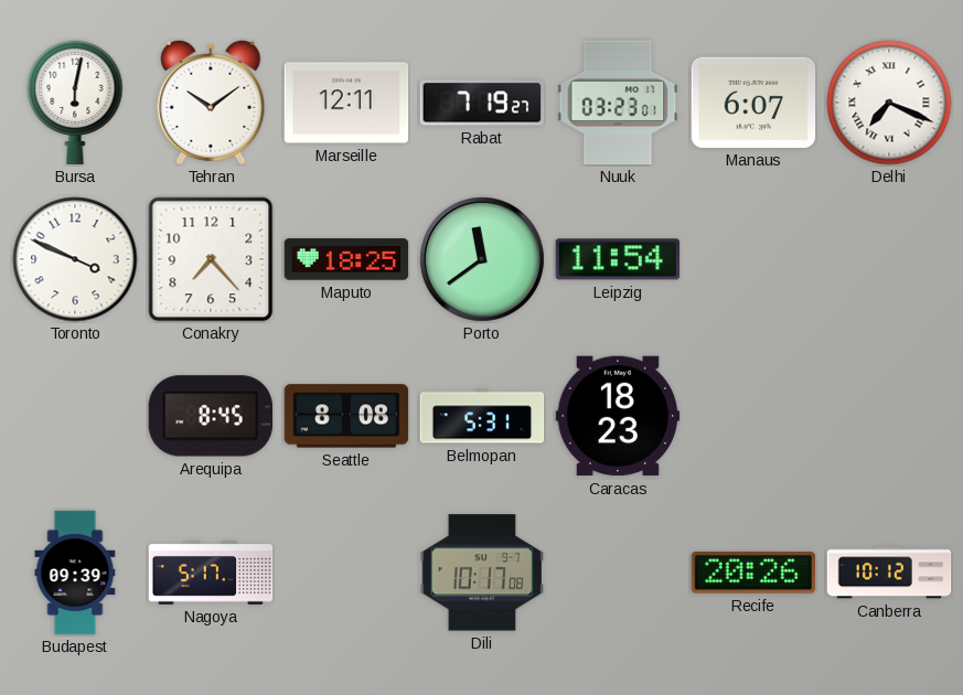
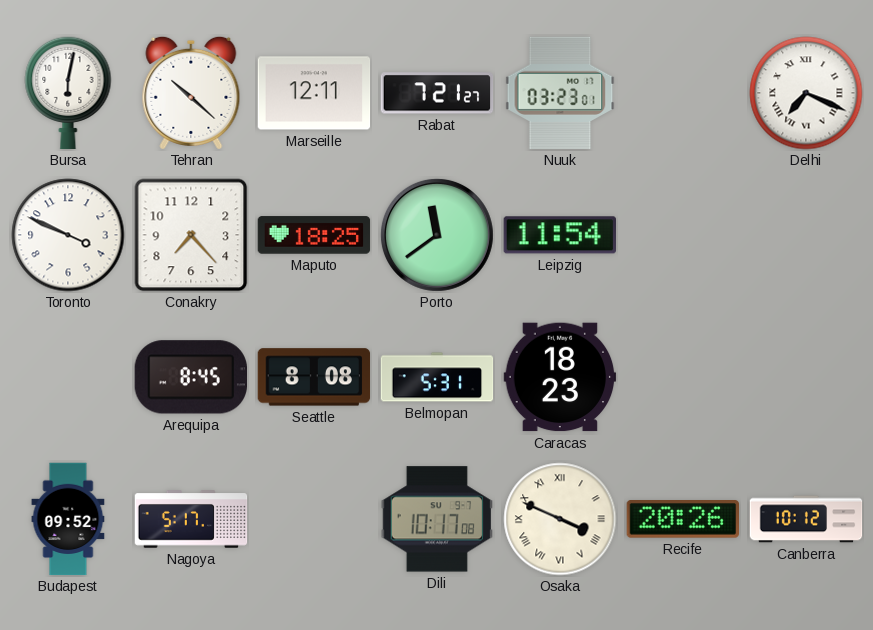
Tehran: 10:09 -> 10:22 (191, 93)
Rabat: 7:19 -> 7:21 (437, 93)
Manaus: 6:07 -> none (753, 103)
Budapest: 09:39 -> 09:52 (68, 519)
Osaka: none -> 3:49 (560, 519)
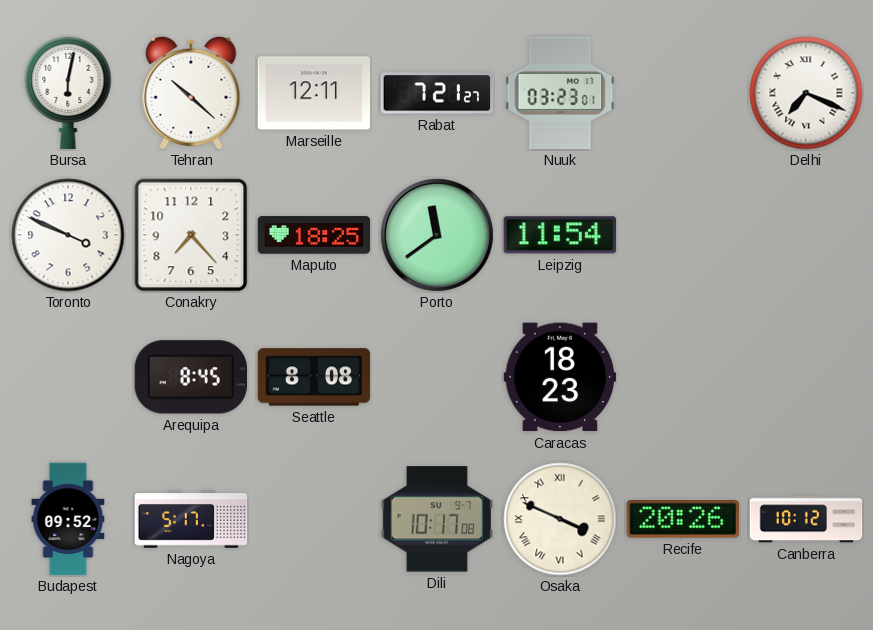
Belmopan: 5:31 -> none (437, 377)
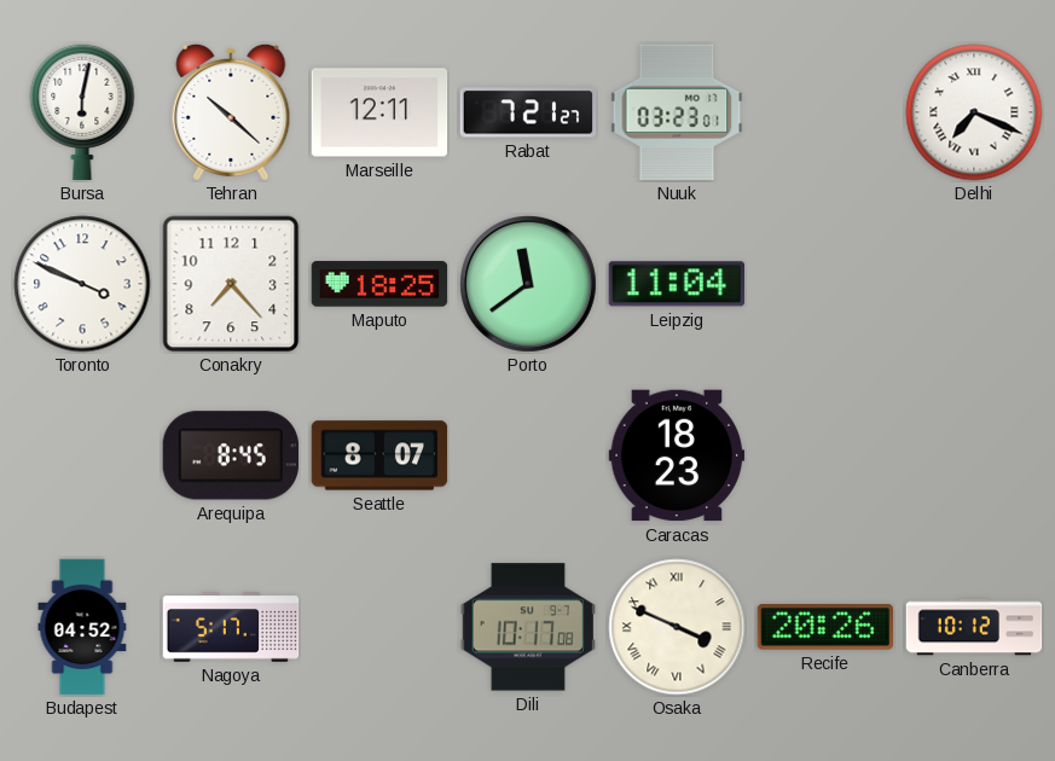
Leipzig: 11:54 -> 11:04 (676, 284)
Seattle: 8:08 -> 8:07 (379, 455)
Budapest: 09:52 -> 04:52 (82, 627)
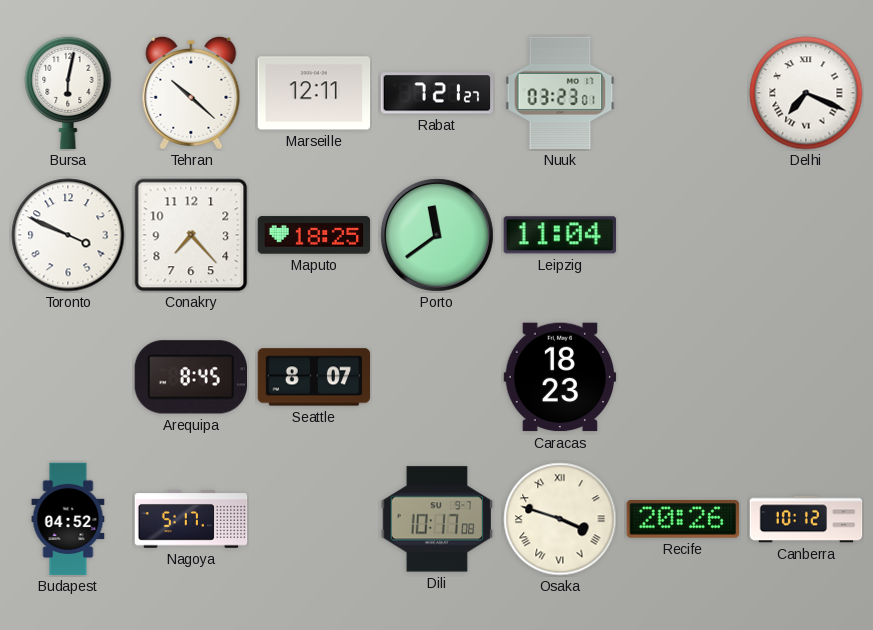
Osaka: 3:49 -> 3:48 (560, 519)
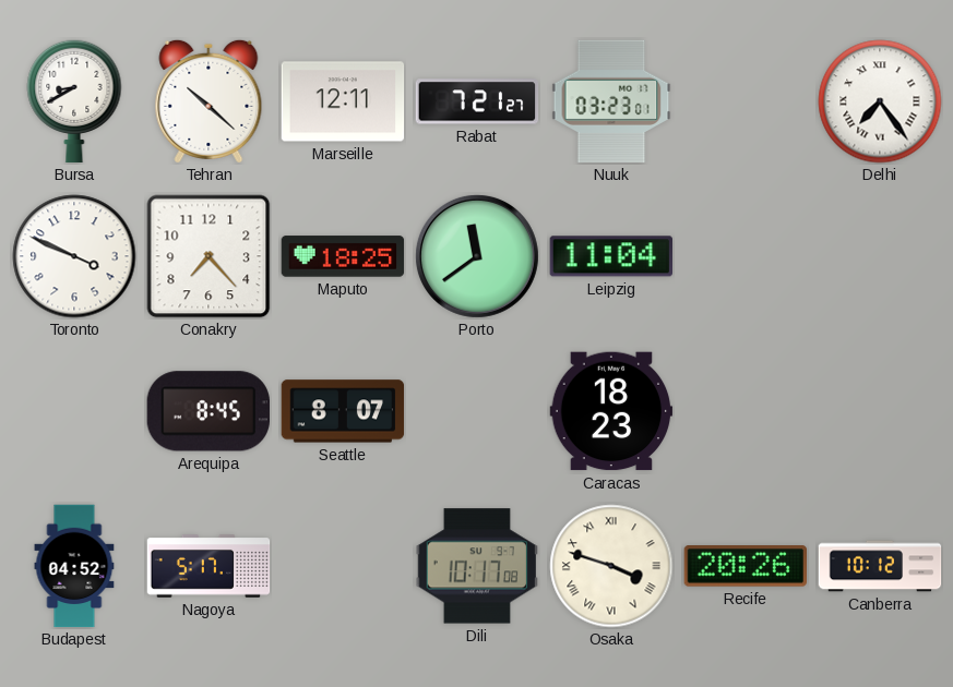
Bursa: 6:02 -> 8:40 (74, 101)
Delhi: 7:19 -> 7:24 (880, 101)
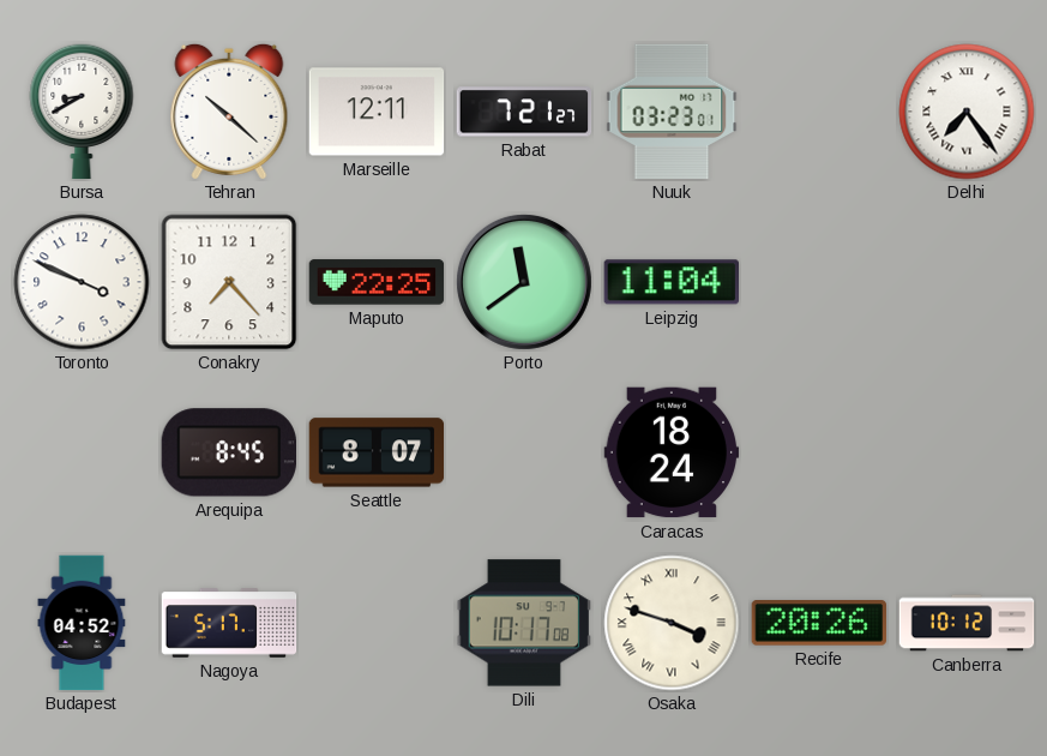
Maputo: 18:25 -> 22:25 (377, 282)
Caracas: 18:23 -> 18:24 (672, 452)
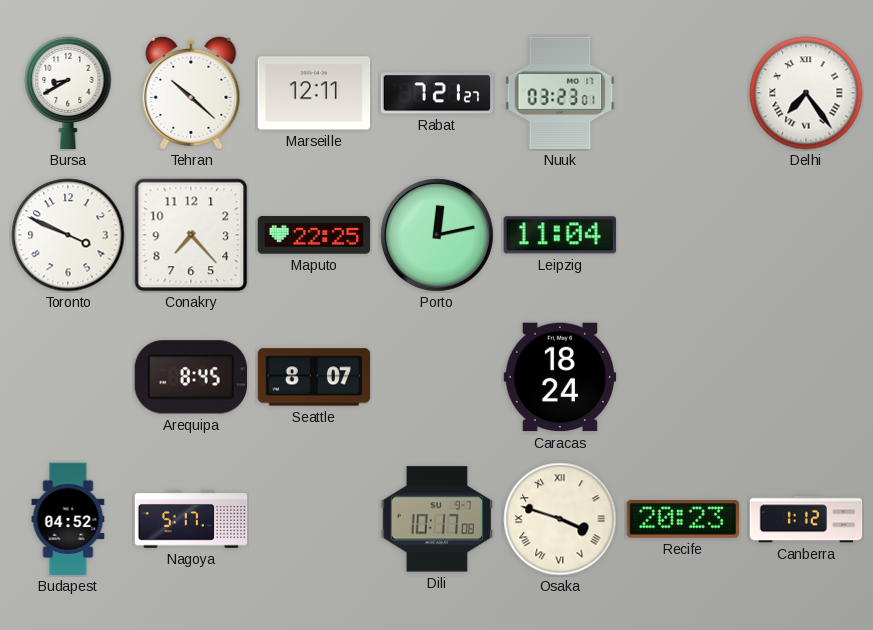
Porto: 11:39 -> 12:13 (437, 235)
Recife: 20:26 -> 20:23 (682, 520)
Canberra: 10:12 -> 1:12 (806, 519)
